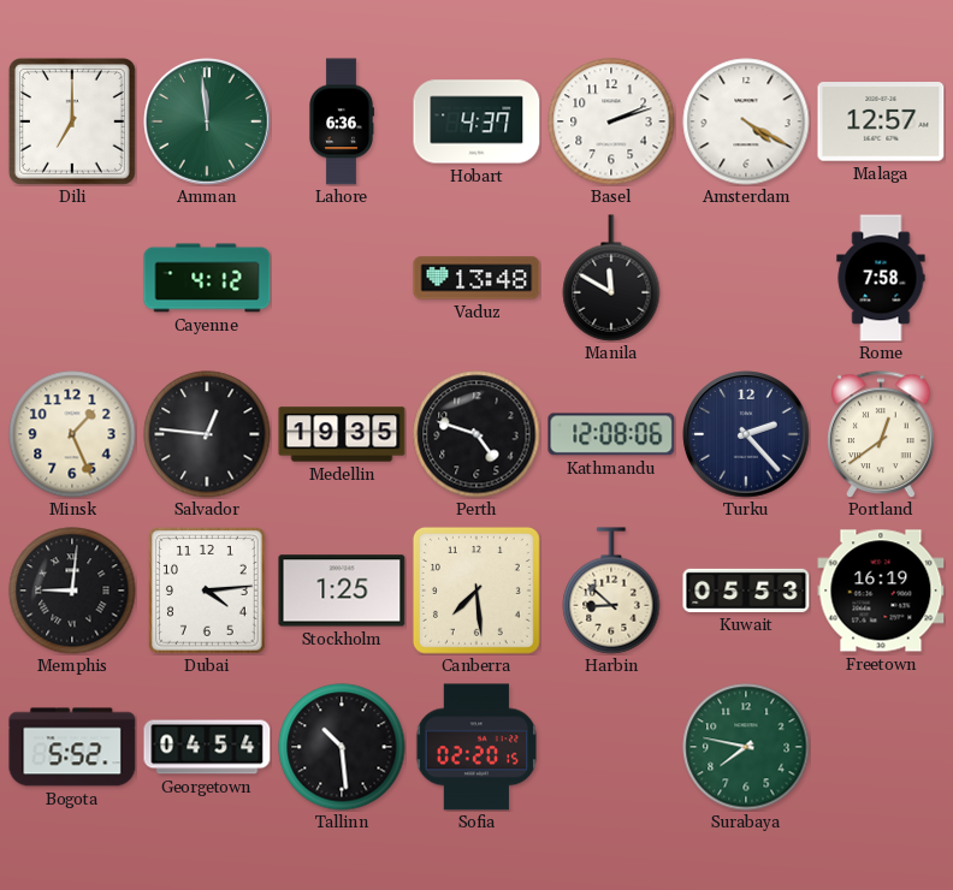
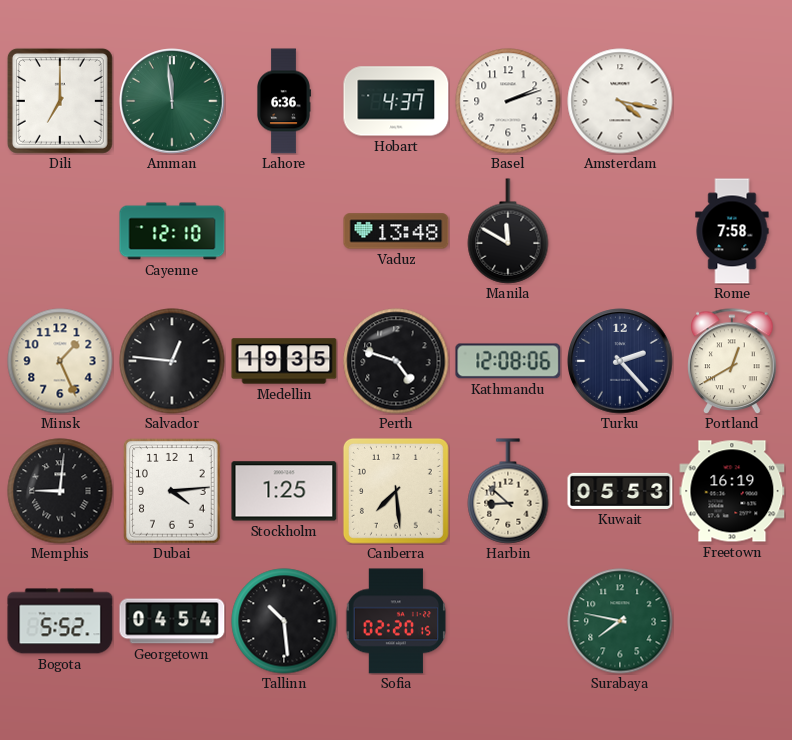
Amsterdam: 4:20 -> 4:17 (620, 101)
Malaga: 12:57 -> none (881, 121)
Cayenne: 4:12 -> 12:10 (172, 231)
Portland: 12:39 -> 12:40 (732, 361)
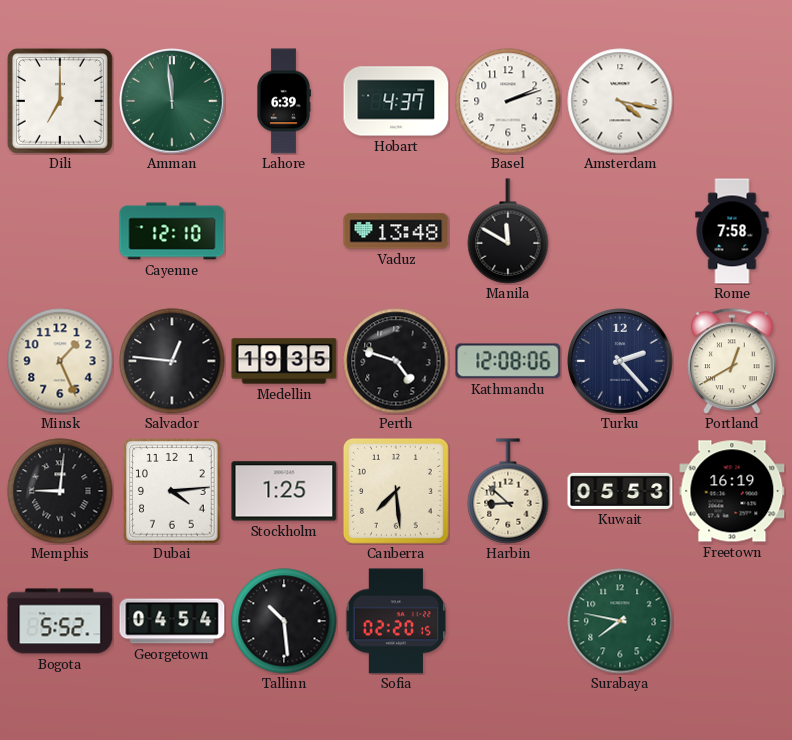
Lahore: 6:36 -> 6:39 (284, 101)
